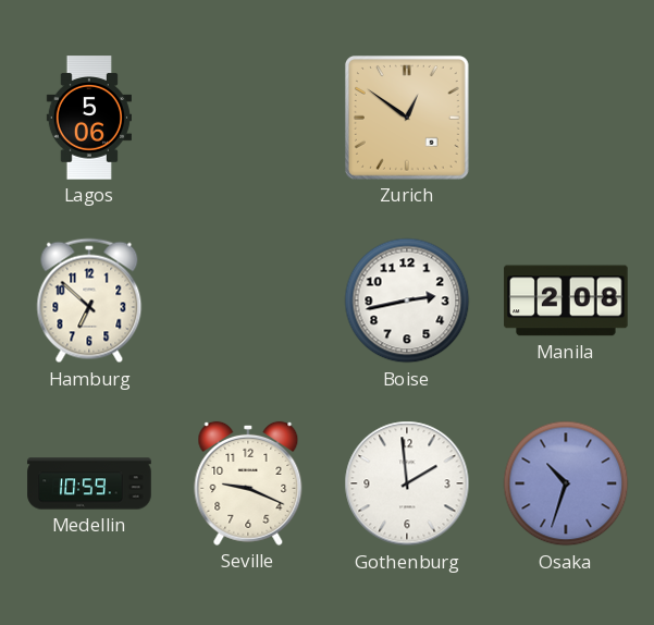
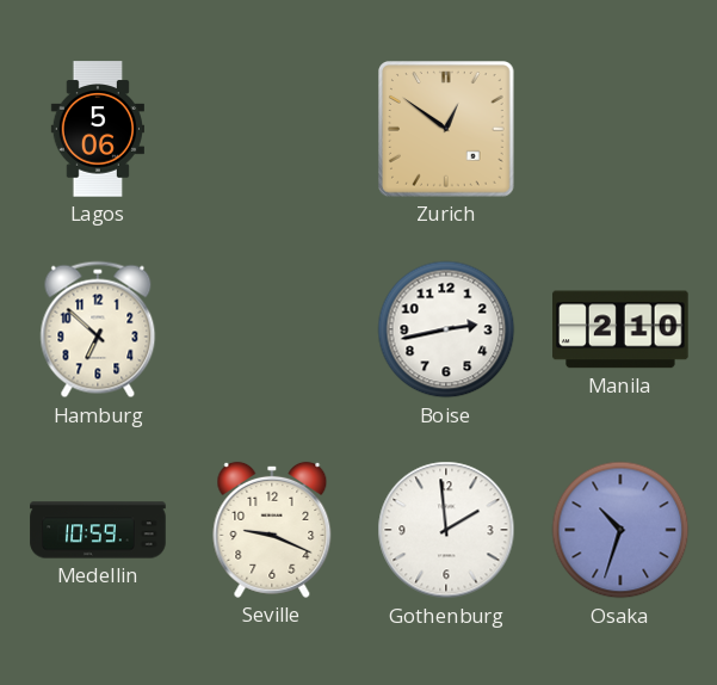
Manila: 2:08 -> 2:10 (620, 329)
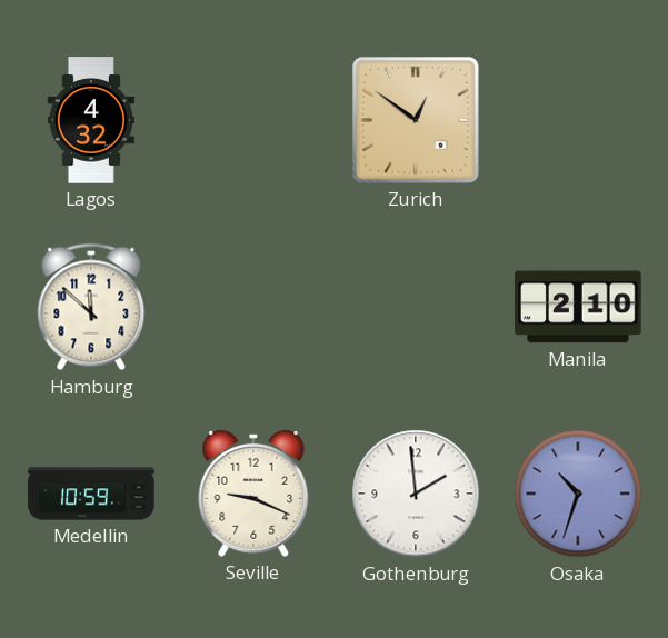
Lagos: 5:06 -> 4:32 (91, 120)
Hamburg: 6:52 -> 11:52 (91, 307)
Boise: 2:43 -> none (446, 329)
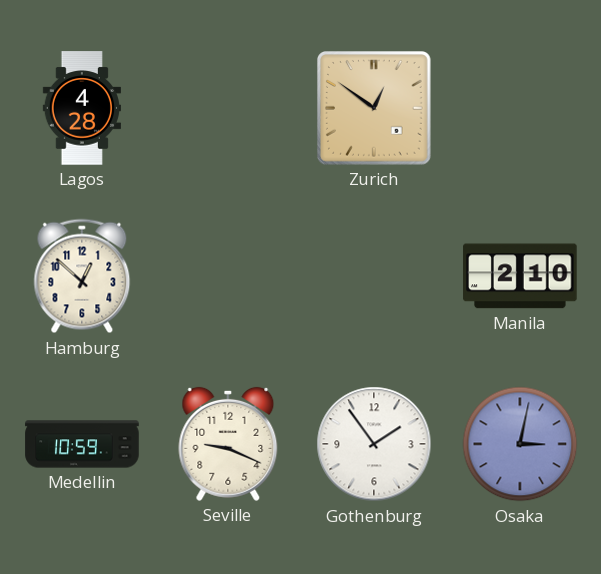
Lagos: 4:32 -> 4:28 (82, 108)
Hamburg: 11:52 -> 12:52 (82, 276)
Gothenburg: 1:59 -> 1:54 (374, 444)
Osaka: 10:33 -> 3:02 (520, 444)
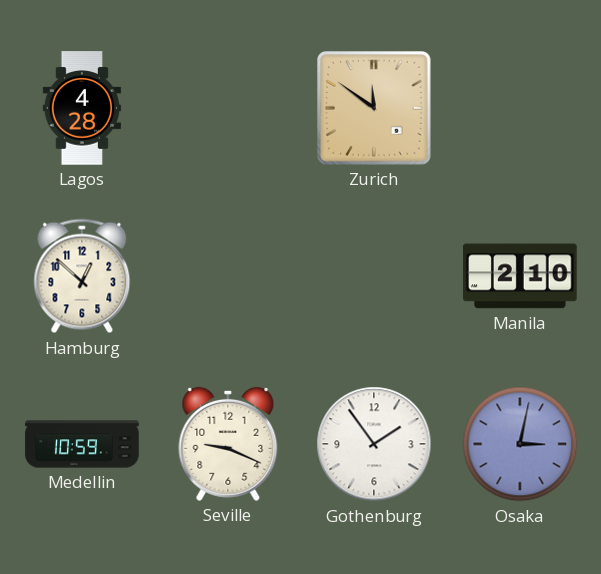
Zurich: 12:51 -> 11:51 (375, 109)
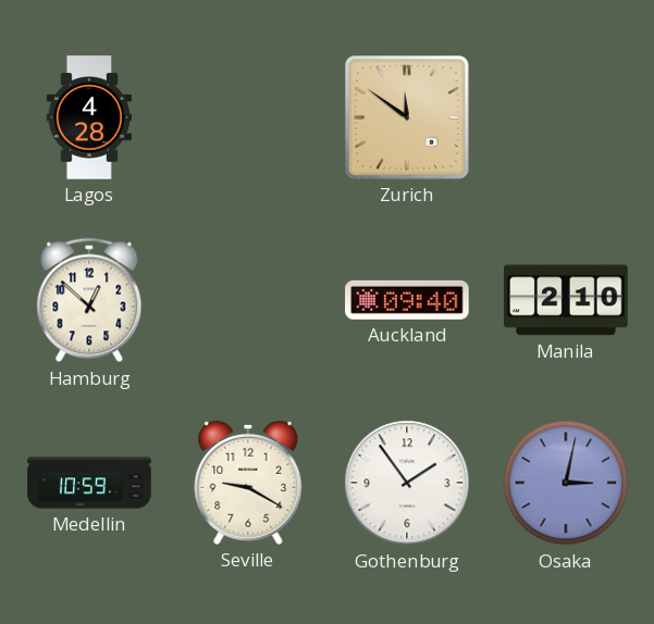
Auckland: none -> 09:40 (407, 300)
Seville: 9:19 -> 9:20 (248, 483)
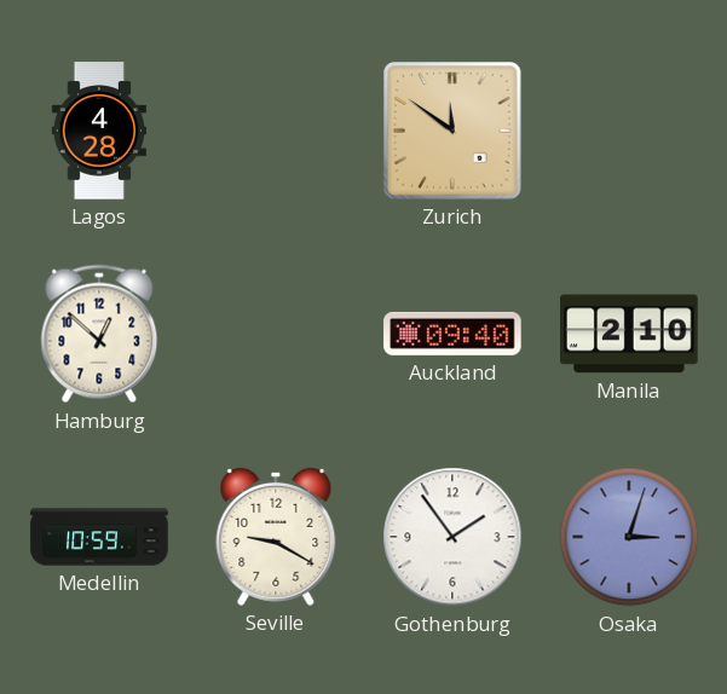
Osaka: 3:02 -> 3:03 (629, 537)
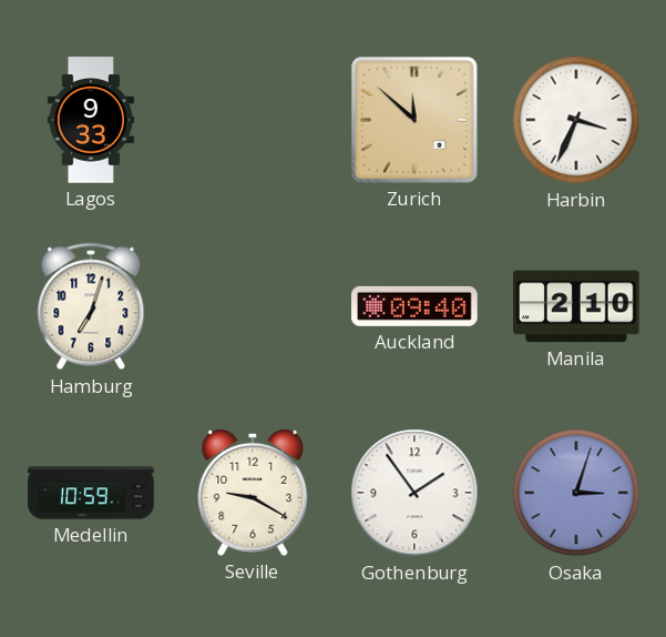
Lagos: 4:28 -> 9:33 (91, 120)
Zurich: 11:51 -> 11:52 (416, 121)
Harbin: none -> 3:34 (576, 120)
Hamburg: 12:52 -> 7:03 (91, 306)
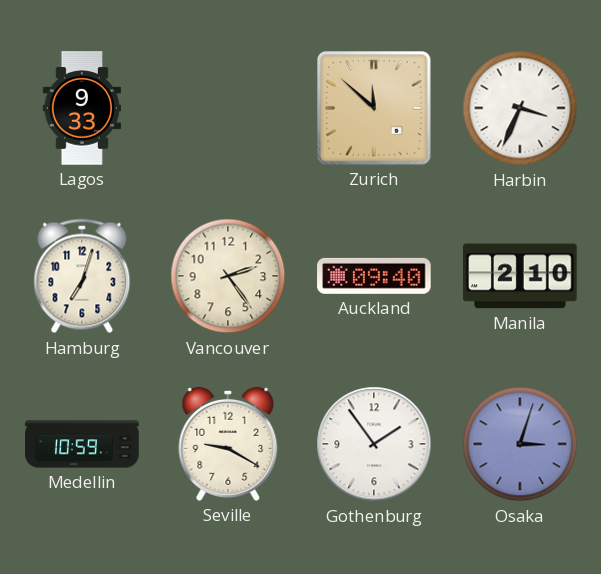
Vancouver: none -> 2:24 (228, 276)
